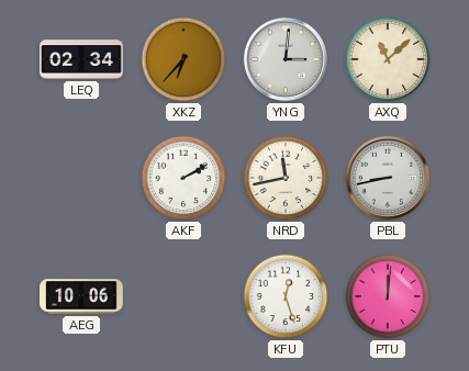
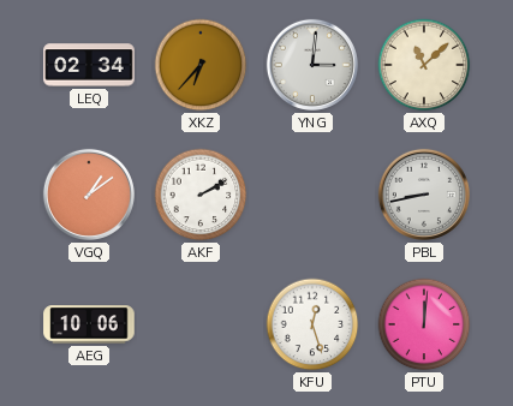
VGQ: none -> 1:09 (89, 195)
NRD: 11:43 -> none (286, 178)
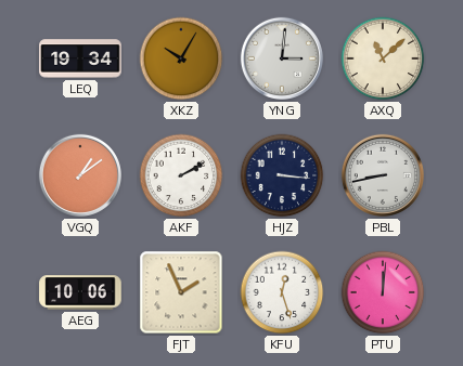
LEQ: 02:34 -> 19:34 (80, 58)
XKZ: 6:37 -> 10:05 (181, 58)
HJZ: none -> 3:16 (282, 175)
FJT: none -> 1:56 (181, 292)
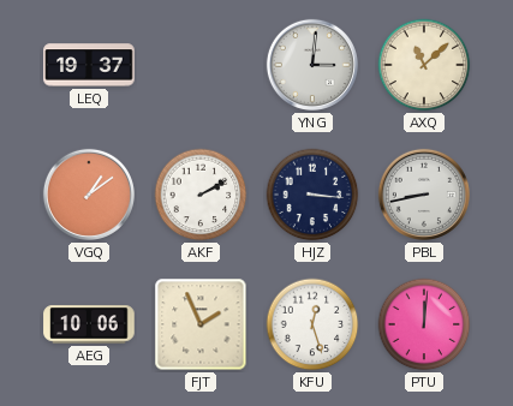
LEQ: 19:34 -> 19:37 (89, 65)
XKZ: 10:05 -> none (181, 58)
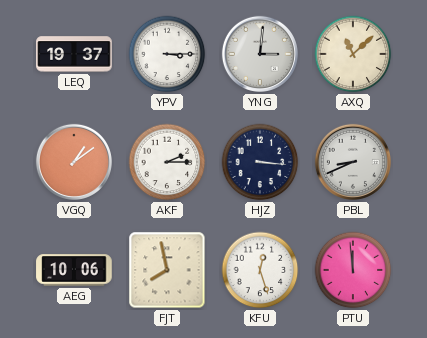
YPV: none -> 3:15 (167, 54)
AKF: 2:10 -> 2:15 (167, 162)
PBL: 8:43 -> 8:41 (353, 162)
FJT: 1:56 -> 7:58 (167, 270)
PTU: 12:01 -> 11:59 (353, 270)
